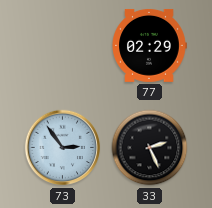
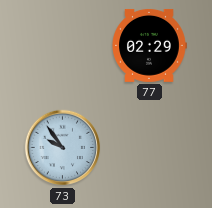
73: 2:54 -> 9:54 (63, 148)
33: 2:26 -> none (150, 148)
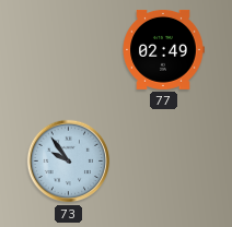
77: 02:29 -> 02:49 (163, 49)
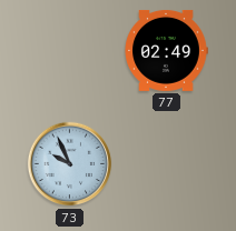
73: 9:54 -> 9:56 (70, 164)
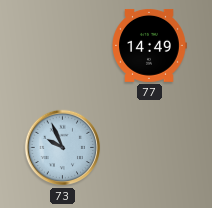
77: 02:49 -> 14:49 (149, 45)
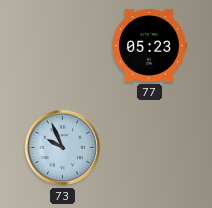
77: 14:49 -> 05:23 (149, 45)
